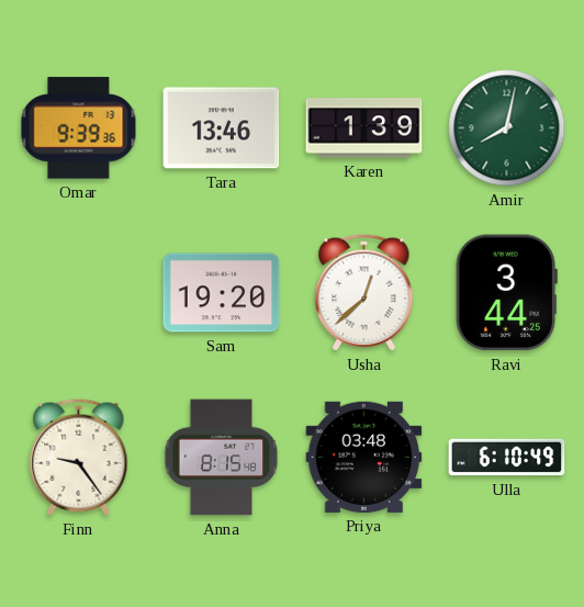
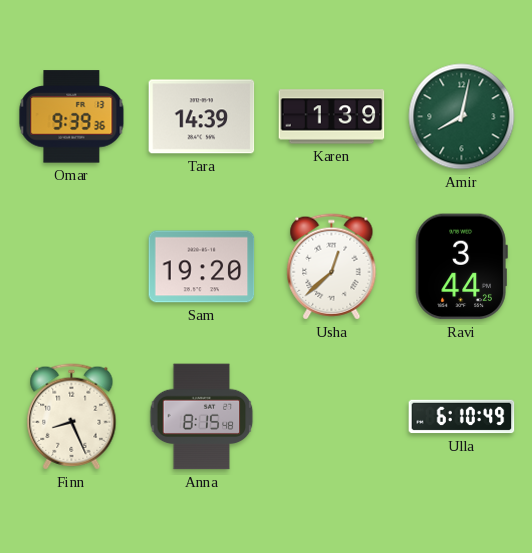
Tara: 13:46 -> 14:39 (202, 117)
Finn: 9:24 -> 8:26 (72, 417)
Priya: 03:48 -> none (364, 457)
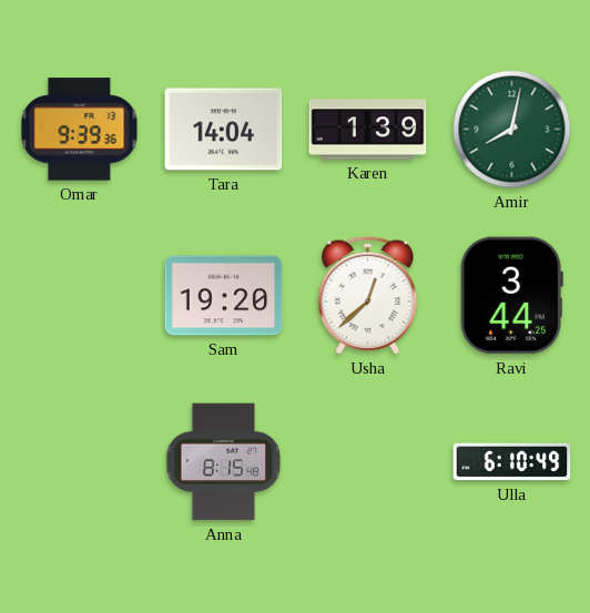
Tara: 14:39 -> 14:04 (224, 130)
Finn: 8:26 -> none (72, 417)
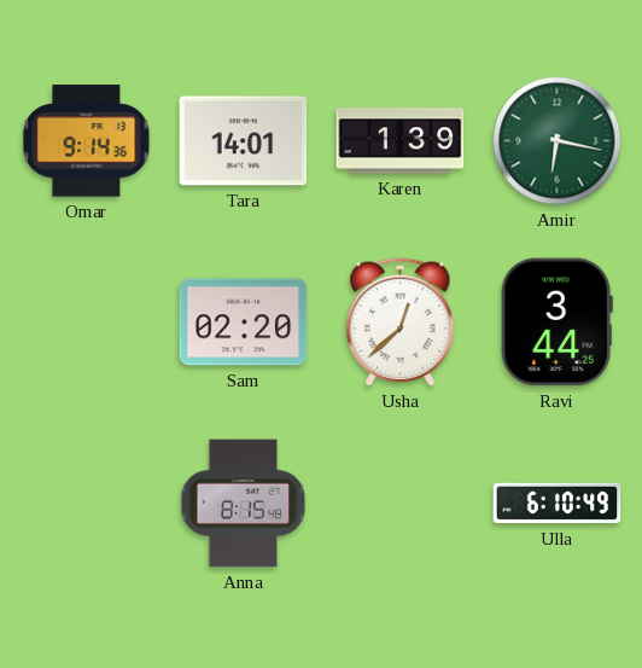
Omar: 9:39 -> 9:14 (87, 141)
Tara: 14:04 -> 14:01 (244, 141)
Amir: 8:02 -> 6:17 (558, 141)
Sam: 19:20 -> 02:20 (244, 323)
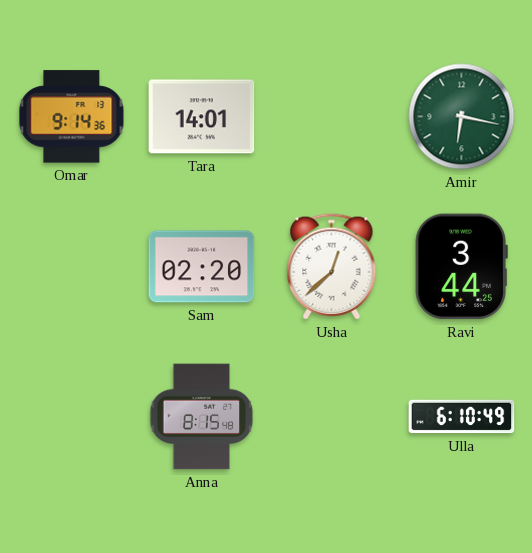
Karen: 1:39 -> none (401, 141)
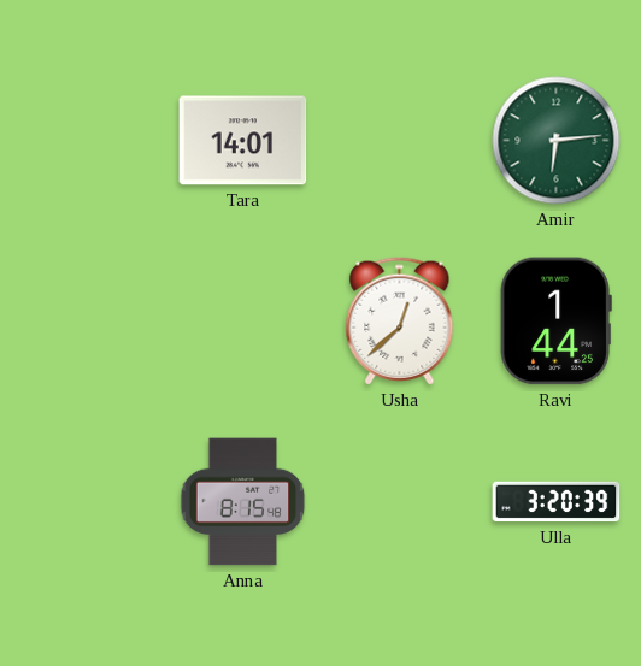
Omar: 9:14 -> none (72, 117)
Amir: 6:17 -> 6:14 (557, 141)
Sam: 02:20 -> none (202, 267)
Ravi: 3:44 -> 1:44 (555, 322)
Ulla: 6:10 -> 3:20 (557, 502)
